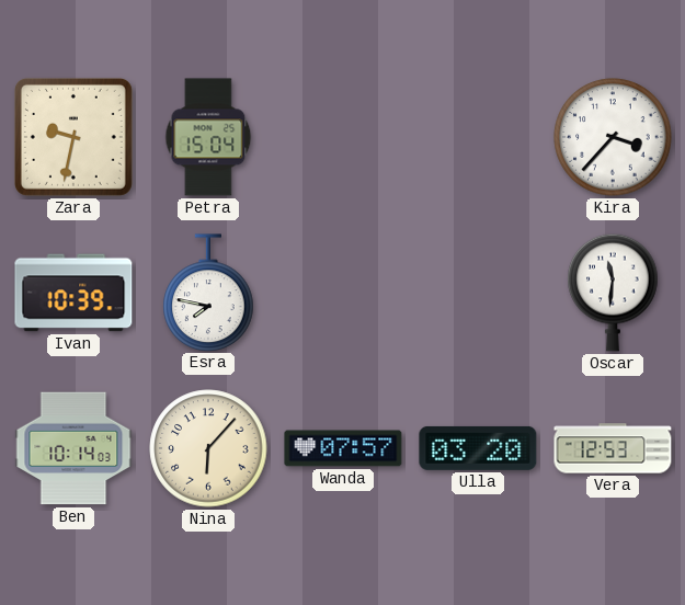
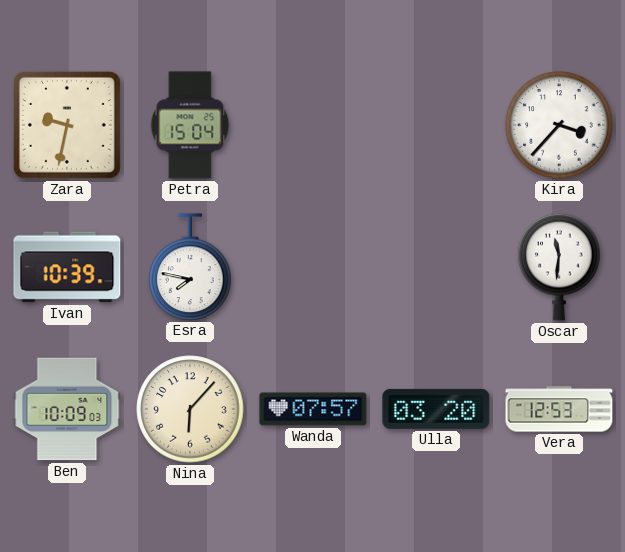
Ben: 10:14 -> 10:09 (67, 409)
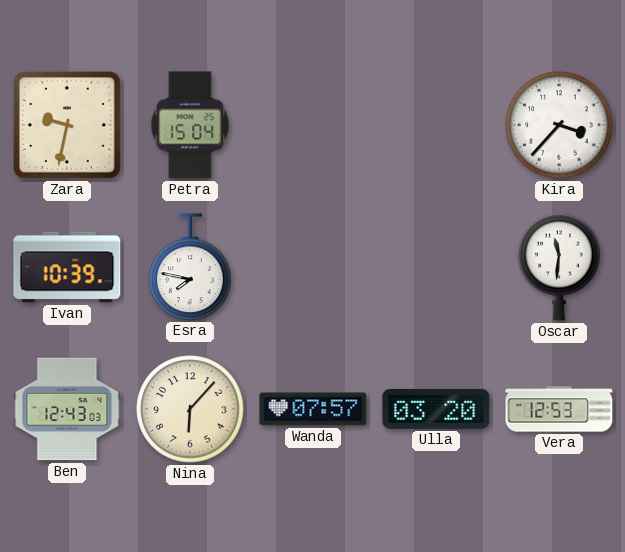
Ben: 10:09 -> 12:43 (67, 409)
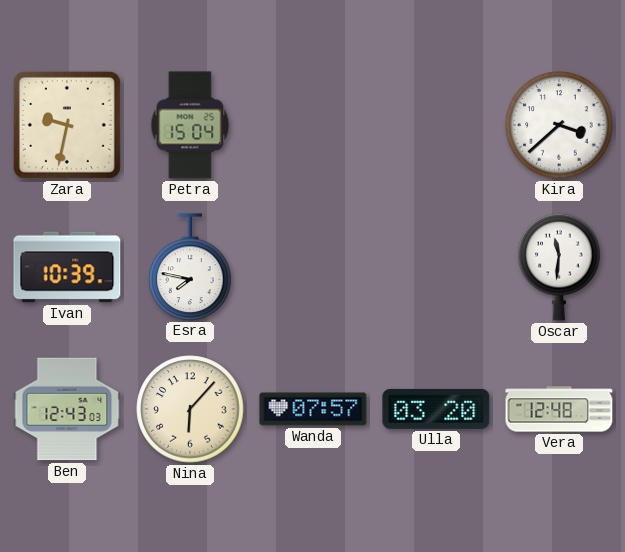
Kira: 3:37 -> 3:38 (559, 125)
Vera: 12:53 -> 12:48 (559, 409)
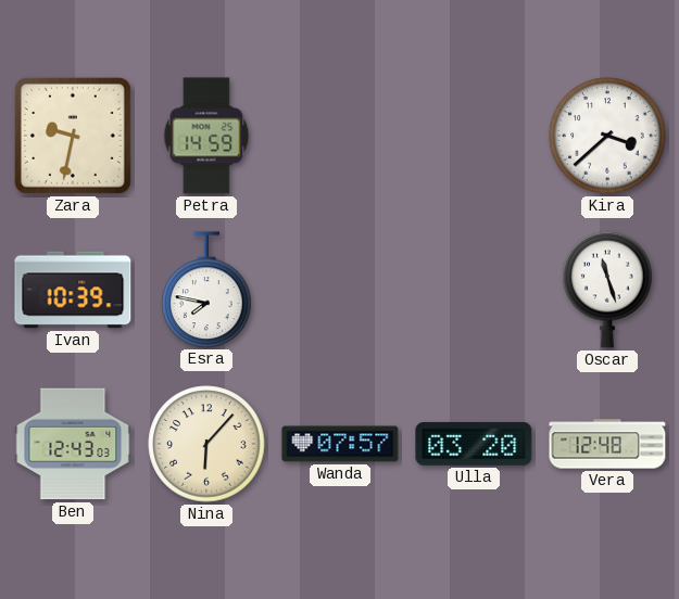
Petra: 15:04 -> 14:59 (206, 136)
Oscar: 11:31 -> 11:27 (607, 290)
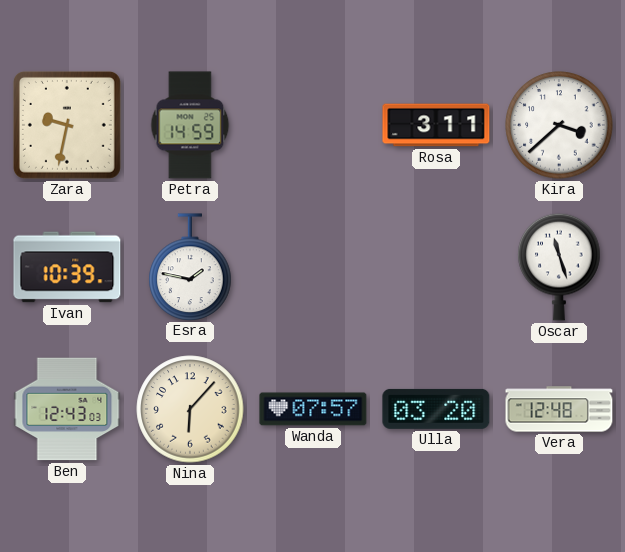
Rosa: none -> 3:11 (436, 125)
Esra: 7:47 -> 1:47 (190, 267)
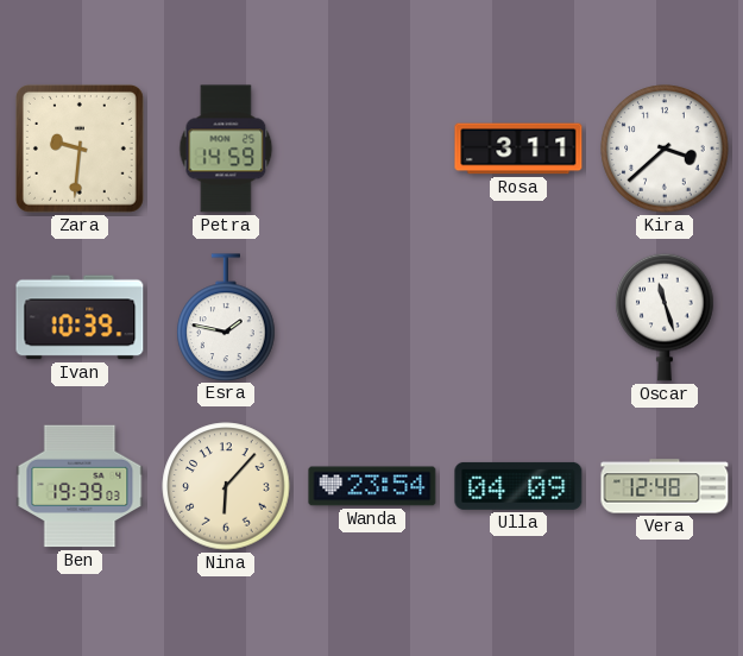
Zara: 9:32 -> 9:31 (80, 149)
Ben: 12:43 -> 19:39 (80, 486)
Wanda: 07:57 -> 23:54 (372, 486)
Ulla: 03:20 -> 04:09 (518, 486)
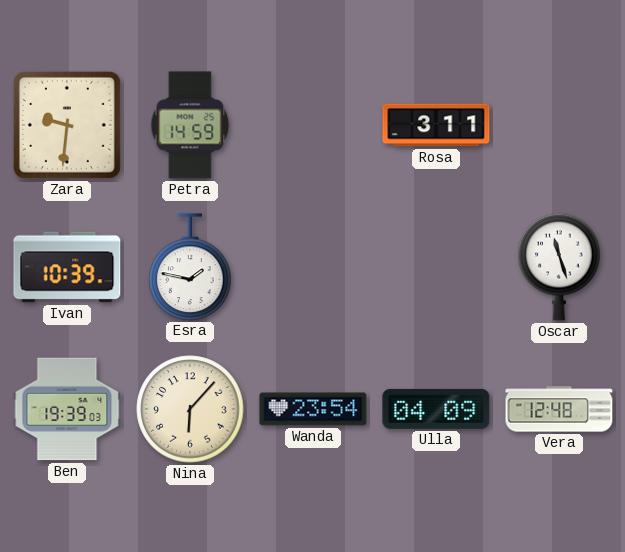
Kira: 3:38 -> none (665, 149)
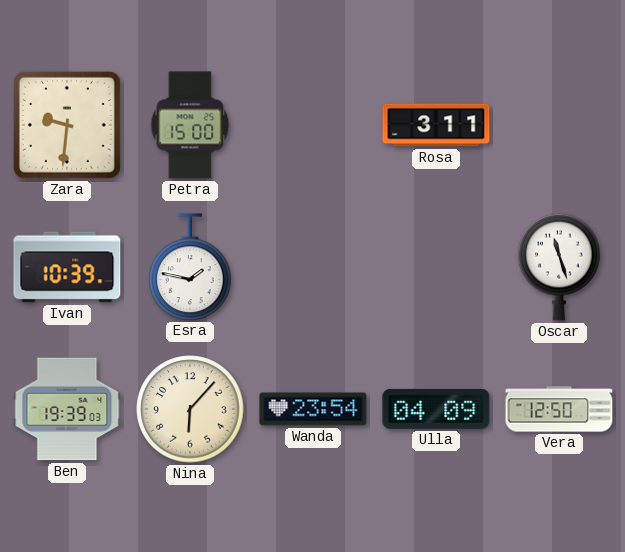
Petra: 14:59 -> 15:00 (190, 125)
Vera: 12:48 -> 12:50 (559, 409)
